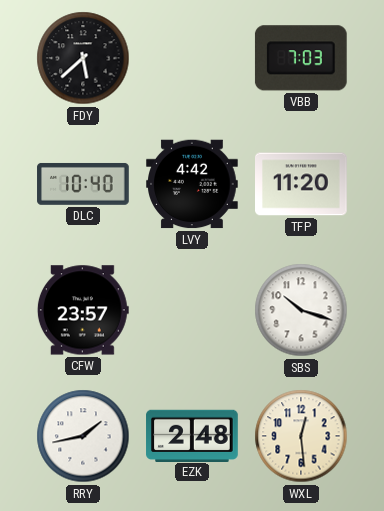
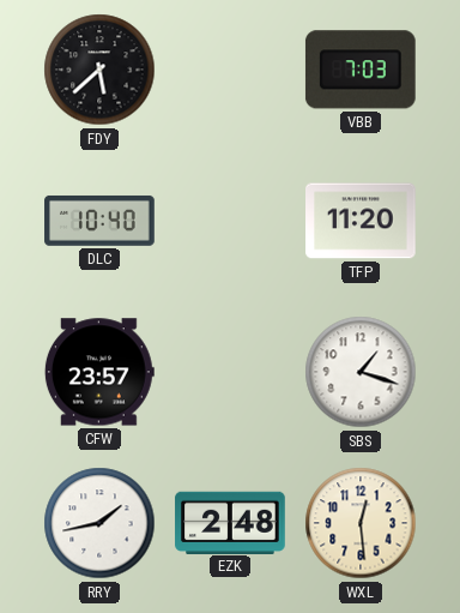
LVY: 4:42 -> none (192, 184)
SBS: 10:18 -> 1:18 (361, 372)
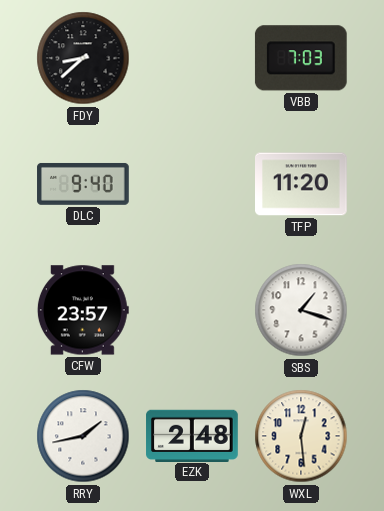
FDY: 5:38 -> 8:38 (83, 58)
DLC: 10:40 -> 9:40 (83, 184)
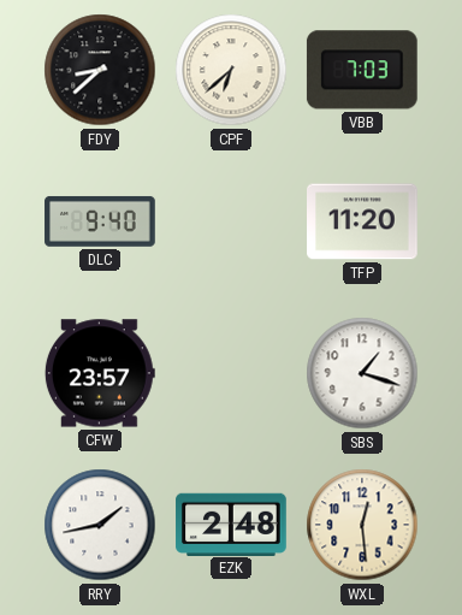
CPF: none -> 6:38 (231, 70)
